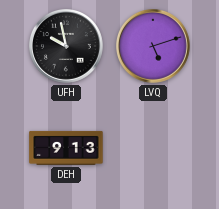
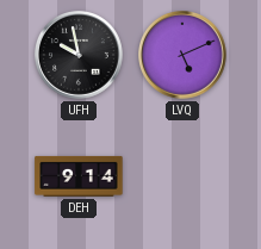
LVQ: 5:12 -> 5:11 (184, 56)
DEH: 9:13 -> 9:14 (79, 176)
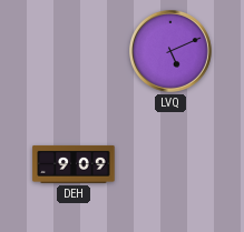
UFH: 9:58 -> none (80, 56)
DEH: 9:14 -> 9:09 (74, 164)
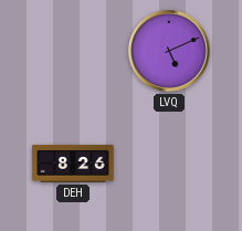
DEH: 9:09 -> 8:26 (73, 164)
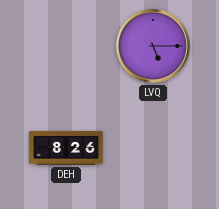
LVQ: 5:11 -> 5:15 (154, 47)
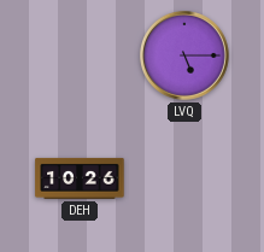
DEH: 8:26 -> 10:26 (80, 178)
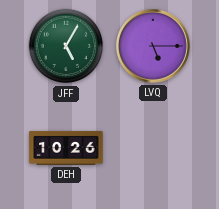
JFF: none -> 5:05 (66, 46)
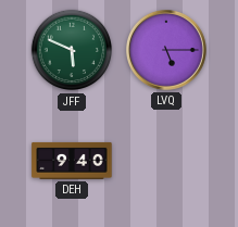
JFF: 5:05 -> 5:49 (72, 50)
DEH: 10:26 -> 9:40 (72, 161)
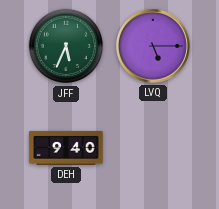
JFF: 5:49 -> 5:34 (66, 46)
